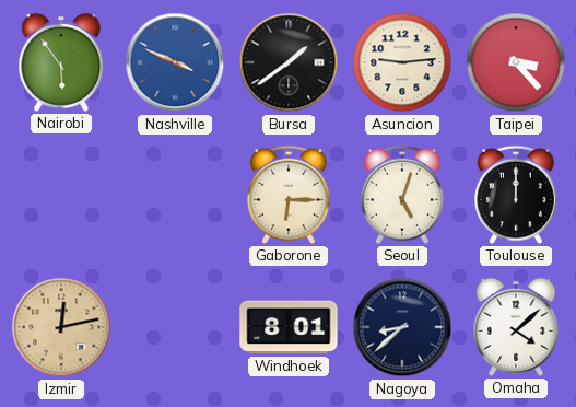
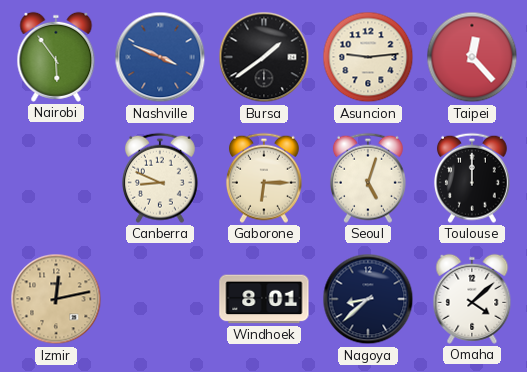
Taipei: 3:23 -> 12:23 (472, 57)
Canberra: none -> 8:49 (160, 178)
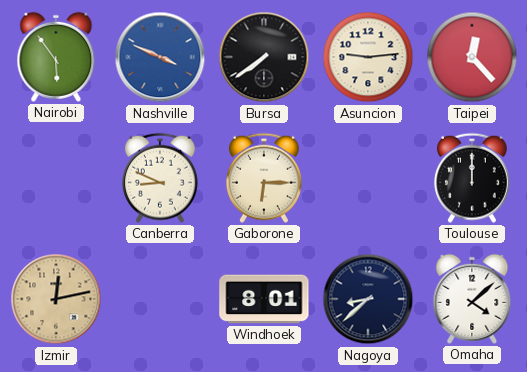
Bursa: 1:39 -> 7:39 (264, 57)
Seoul: 5:03 -> none (368, 178)
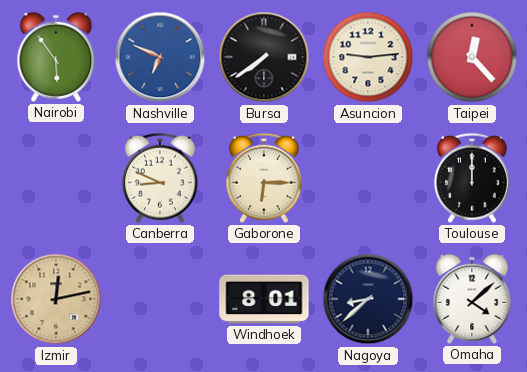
Nashville: 3:49 -> 6:49 (160, 57)
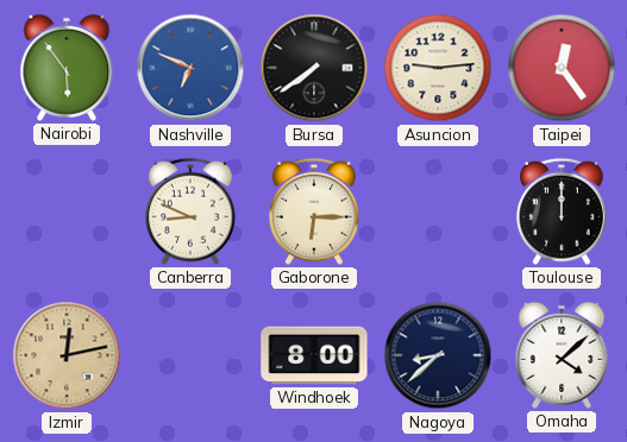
Taipei: 12:23 -> 12:24 (562, 68)
Windhoek: 8:01 -> 8:00 (314, 355)
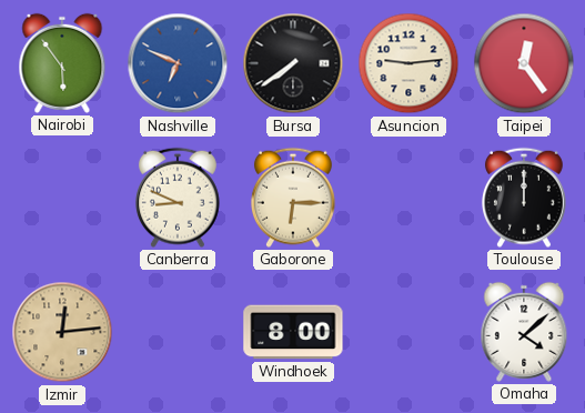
Izmir: 12:13 -> 12:14 (62, 332)
Nagoya: 8:38 -> none (438, 355)
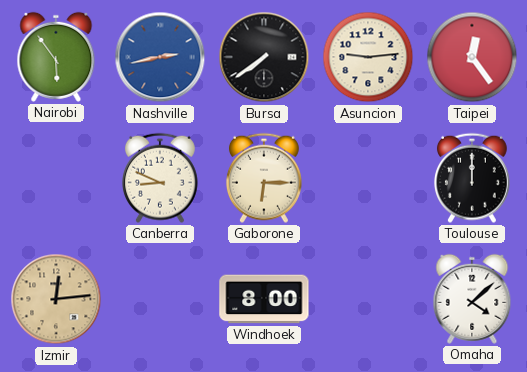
Nashville: 6:49 -> 2:43 (160, 57)
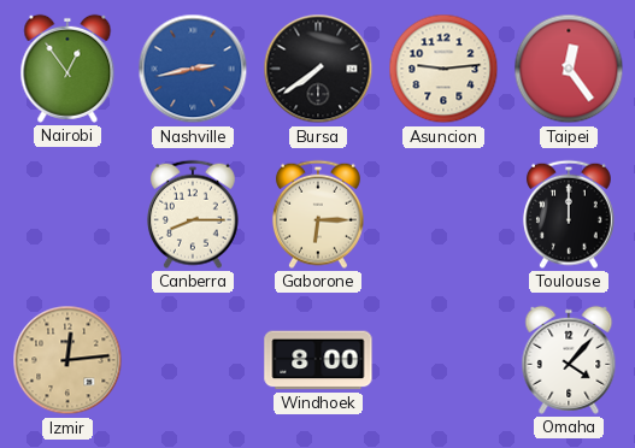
Nairobi: 5:54 -> 12:54 (67, 69)
Canberra: 8:49 -> 8:15 (193, 214)
Omaha: 4:08 -> 4:07 (569, 360)
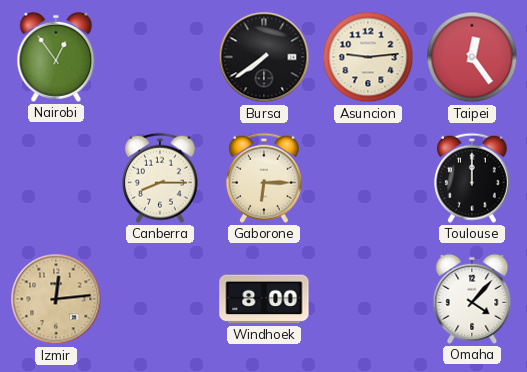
Nashville: 2:43 -> none (193, 69)
